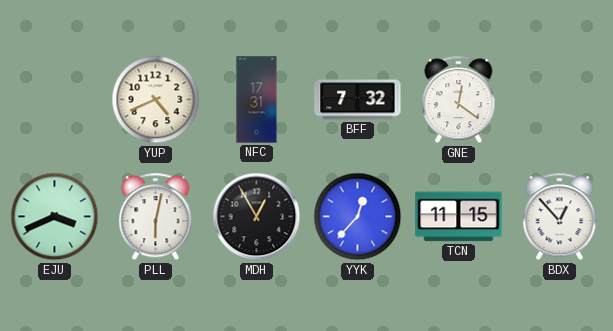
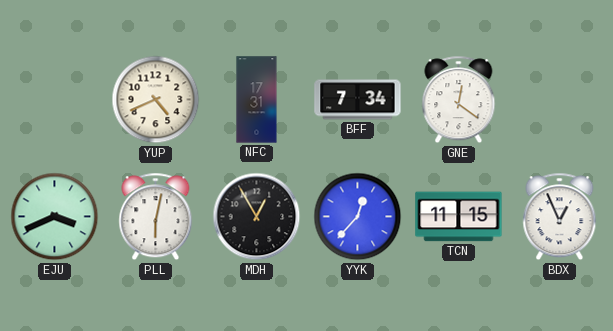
BFF: 7:32 -> 7:34 (358, 100)
BDX: 12:53 -> 12:56 (560, 217)
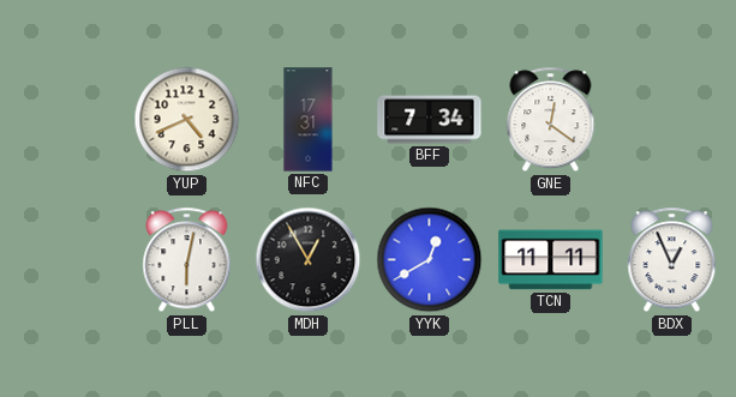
EJU: 3:41 -> none (55, 217)
YYK: 12:37 -> 12:40 (430, 260)
TCN: 11:15 -> 11:11 (551, 260)
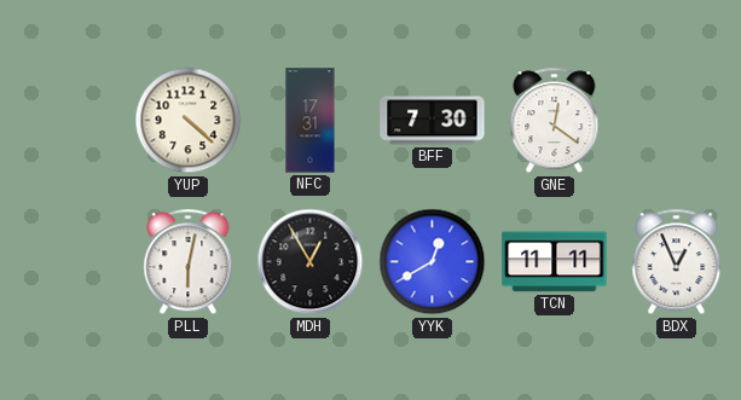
YUP: 4:41 -> 4:22 (189, 121)
BFF: 7:34 -> 7:30 (433, 121)
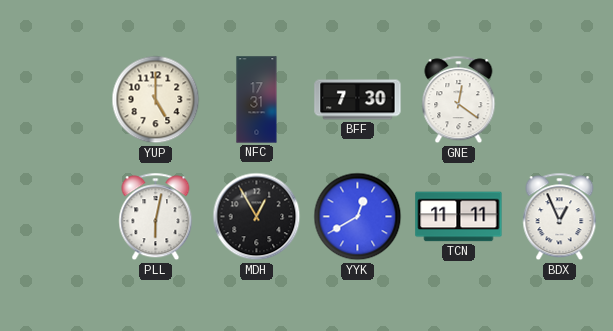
YUP: 4:22 -> 5:00 (156, 100)
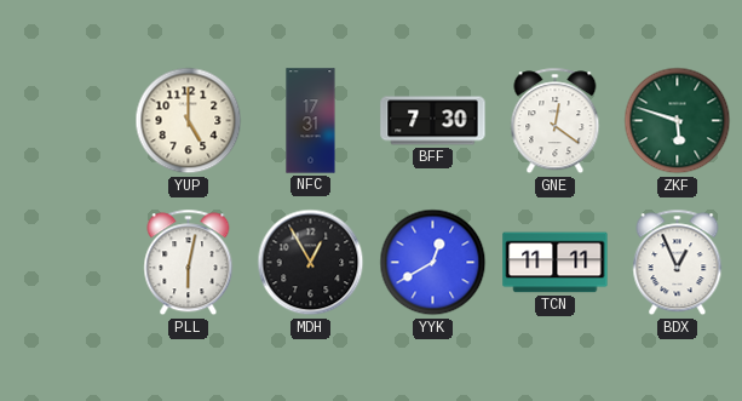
ZKF: none -> 5:48 (678, 121)
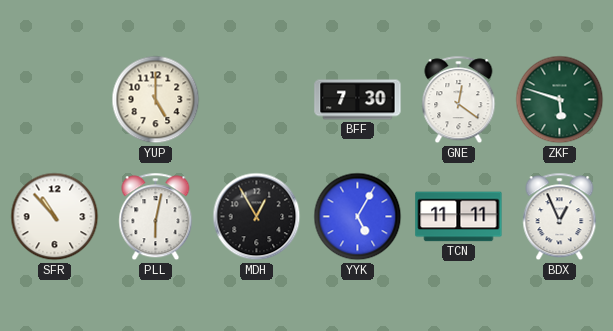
NFC: 17:31 -> none (311, 121)
SFR: none -> 10:53 (55, 217)
YYK: 12:40 -> 5:05 (358, 217)
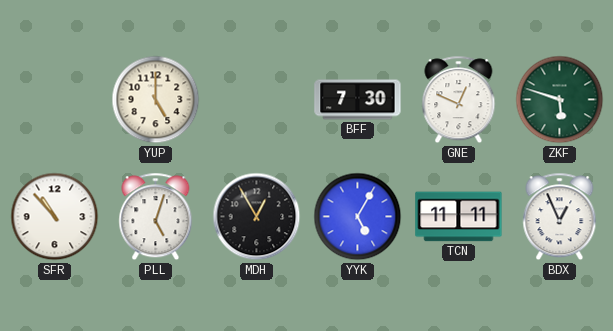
GNE: 12:21 -> 12:49 (459, 100)
PLL: 6:02 -> 5:03 (156, 217)
